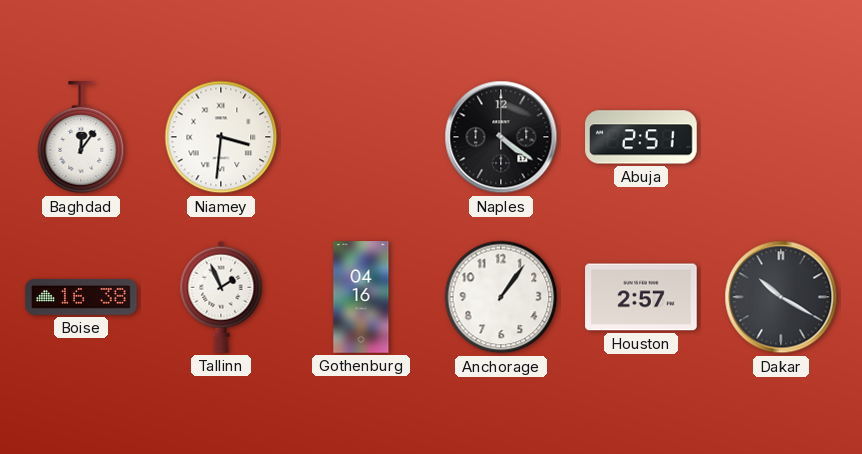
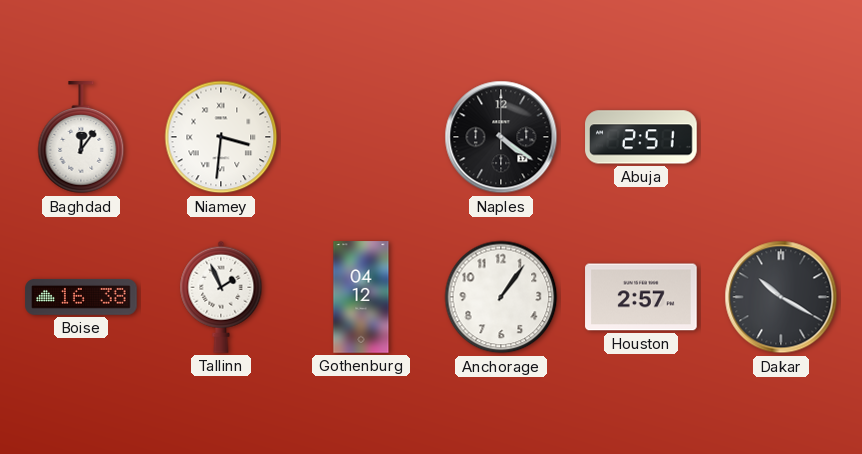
Gothenburg: 04:16 -> 04:12 (361, 297)
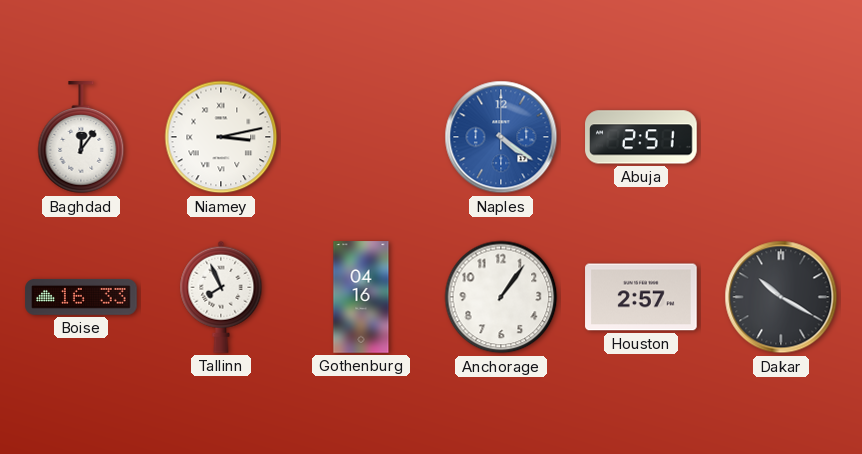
Niamey: 3:31 -> 3:13 (221, 137)
Naples dial: black -> blue (501, 137)
Boise: 16:38 -> 16:33 (81, 297)
Tallinn: 1:56 -> 7:56 (221, 297)
Gothenburg: 04:12 -> 04:16 (361, 297)
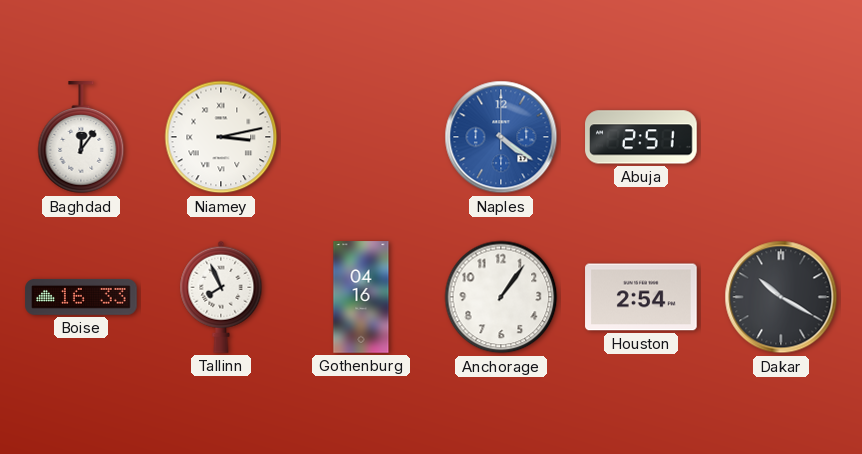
Houston: 2:57 -> 2:54 (641, 297)
